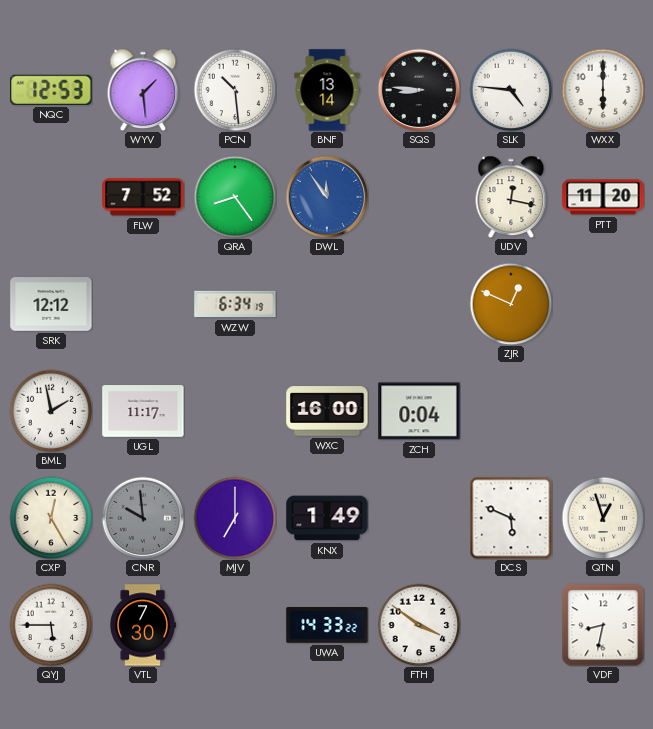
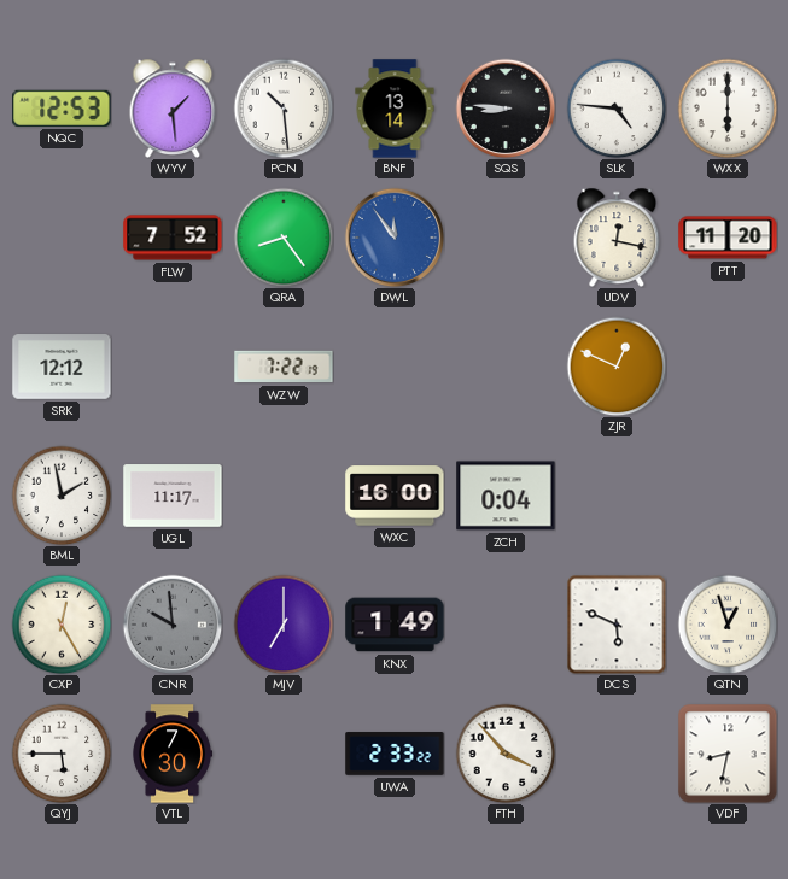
WZW: 6:34 -> 7:22 (284, 367)
UWA: 14:33 -> 2:33 (395, 754)
FTH: 3:51 -> 3:53 (506, 754)
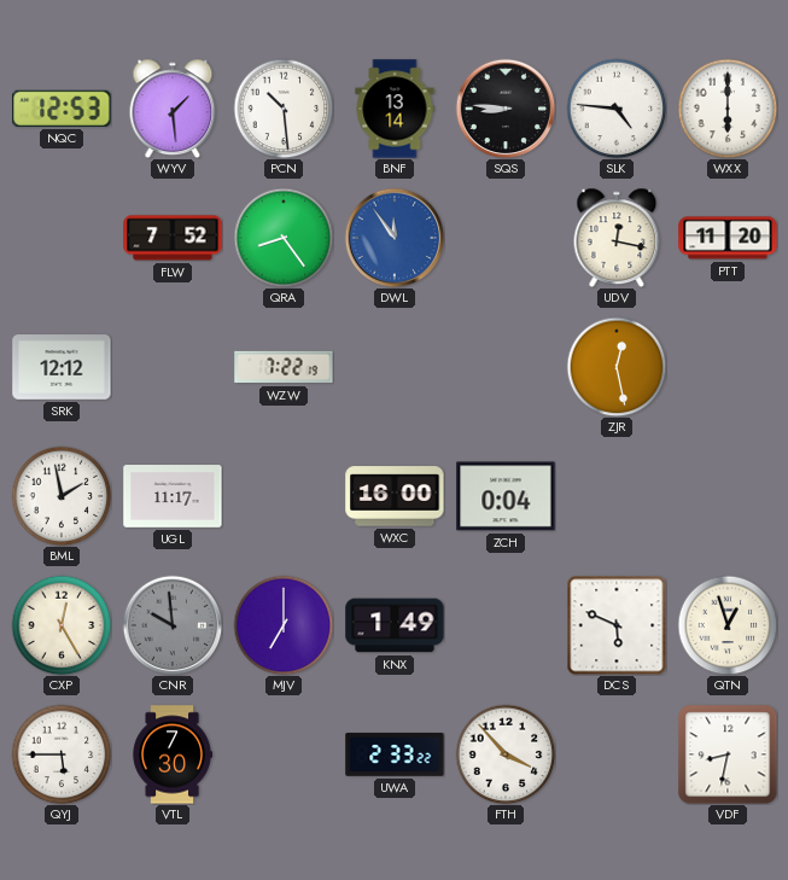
ZJR: 12:49 -> 12:28 (617, 367)
